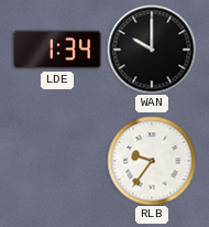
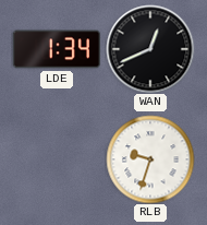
WAN: 10:00 -> 12:41 (150, 49)
RLB: 9:36 -> 9:33 (150, 159)
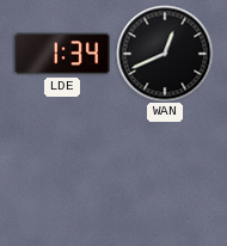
RLB: 9:33 -> none (150, 159)
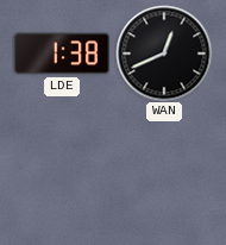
LDE: 1:34 -> 1:38 (61, 54)
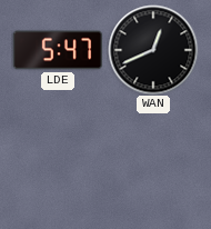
LDE: 1:38 -> 5:47 (57, 50)
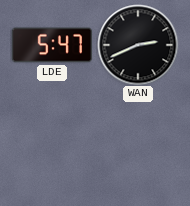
WAN: 12:41 -> 2:41 (138, 45)
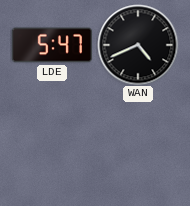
WAN: 2:41 -> 4:41 (138, 45)
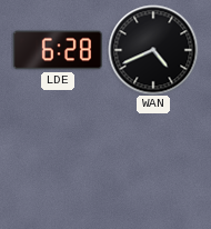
LDE: 5:47 -> 6:28 (57, 50)
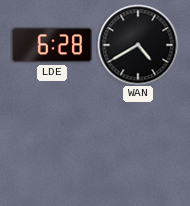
WAN: 4:41 -> 4:40 (138, 45)
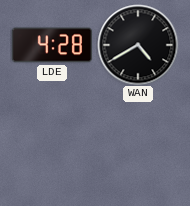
LDE: 6:28 -> 4:28 (51, 45)
